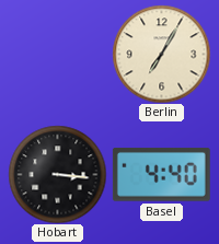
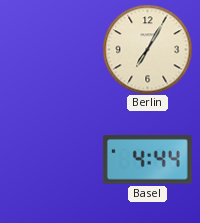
Hobart: 3:16 -> none (57, 174)
Basel: 4:40 -> 4:44 (147, 160)
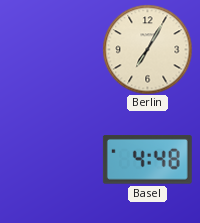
Basel: 4:44 -> 4:48 (147, 160)
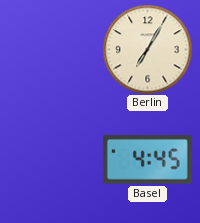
Basel: 4:48 -> 4:45 (147, 160)
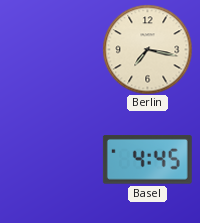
Berlin: 7:05 -> 7:17 (147, 49)
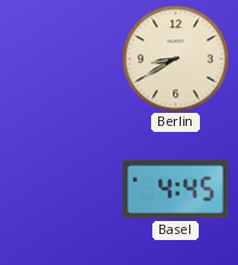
Berlin: 7:17 -> 8:40 (175, 58)
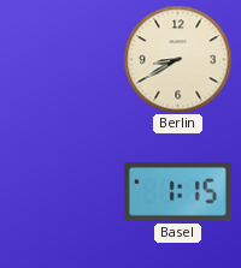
Basel: 4:45 -> 1:15 (177, 192)
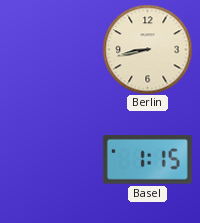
Berlin: 8:40 -> 8:43 (147, 49)
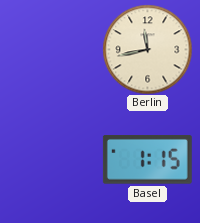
Berlin: 8:43 -> 11:43 (147, 49)
